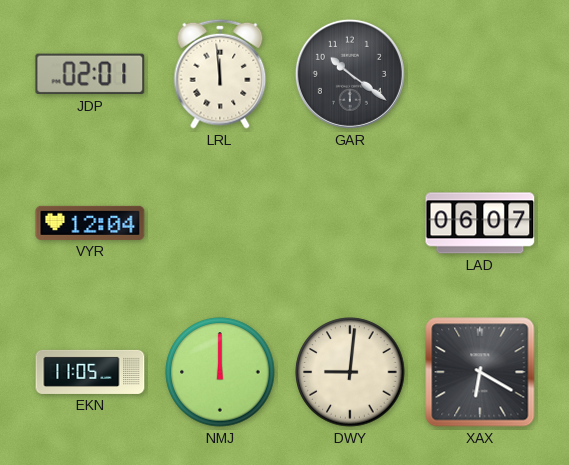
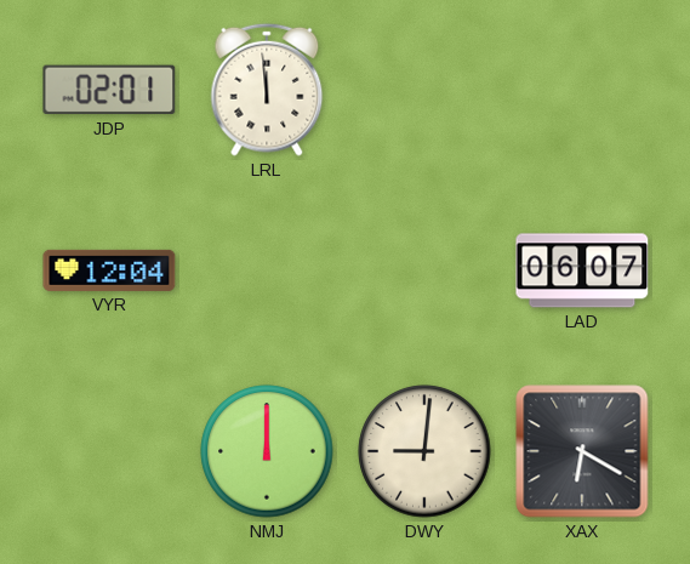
GAR: 10:21 -> none (350, 74)
EKN: 11:05 -> none (90, 372)
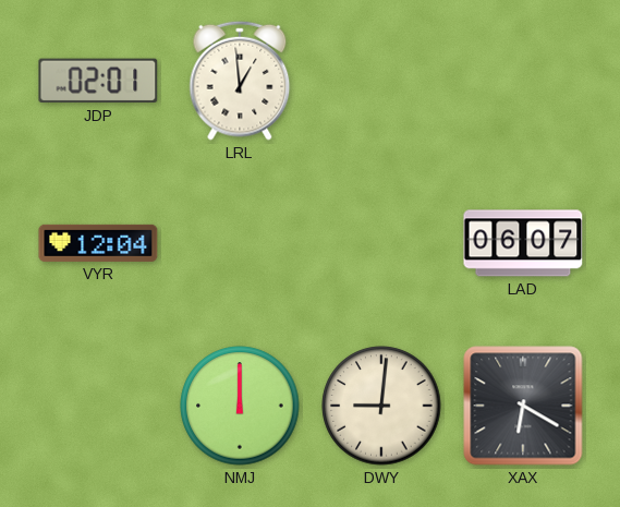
LRL: 11:59 -> 12:59 (240, 81)
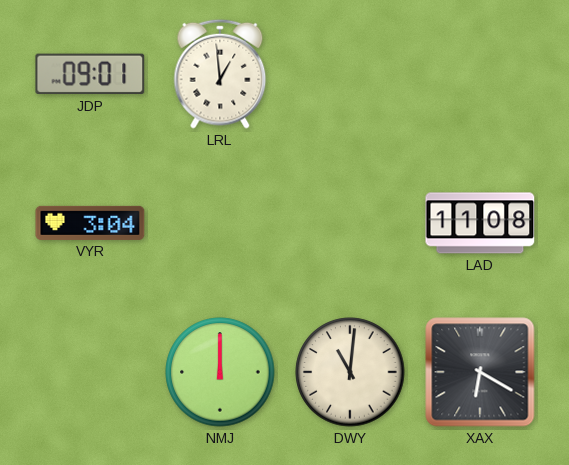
JDP: 02:01 -> 09:01 (90, 74)
VYR: 12:04 -> 3:04 (90, 223)
LAD: 06:07 -> 11:08 (480, 223)
DWY: 9:01 -> 11:01 (350, 372)
